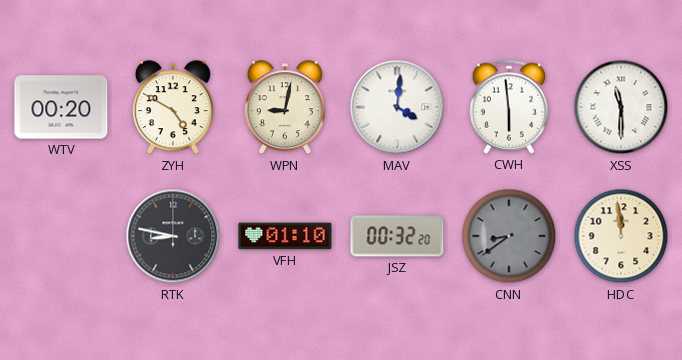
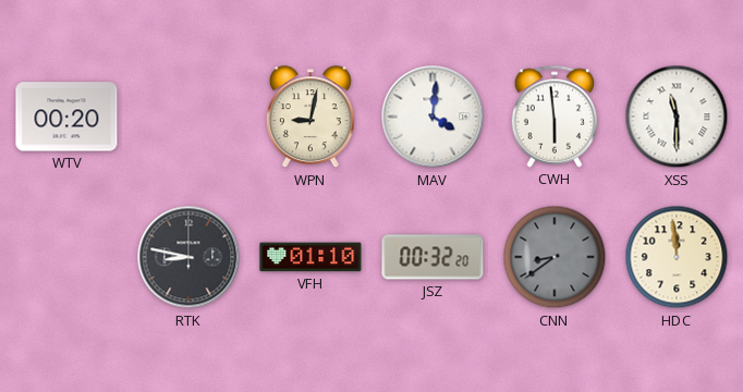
ZYH: 4:50 -> none (173, 108)
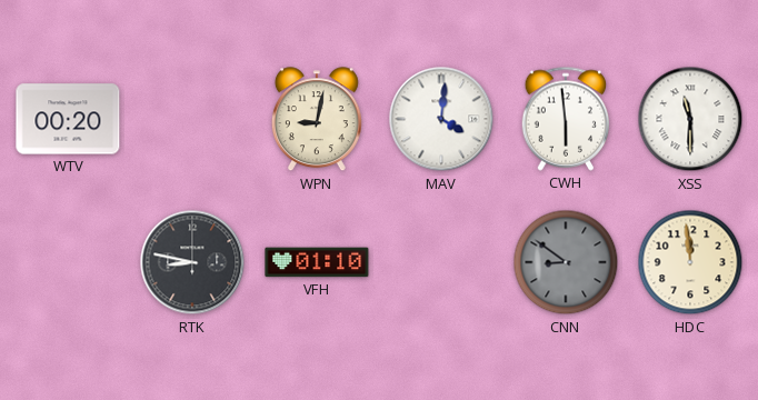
JSZ: 00:32 -> none (433, 257)
CNN: 8:39 -> 8:51 (566, 262)
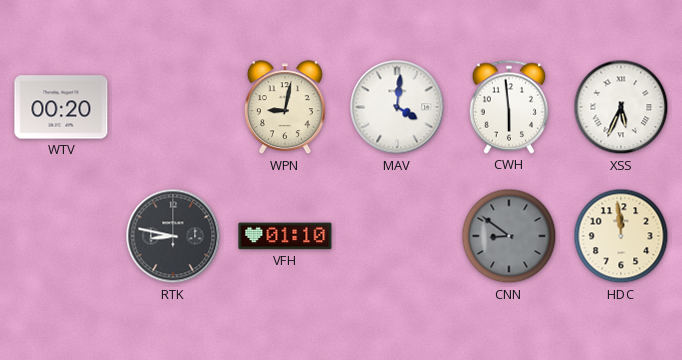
XSS: 11:30 -> 5:34 (621, 107)
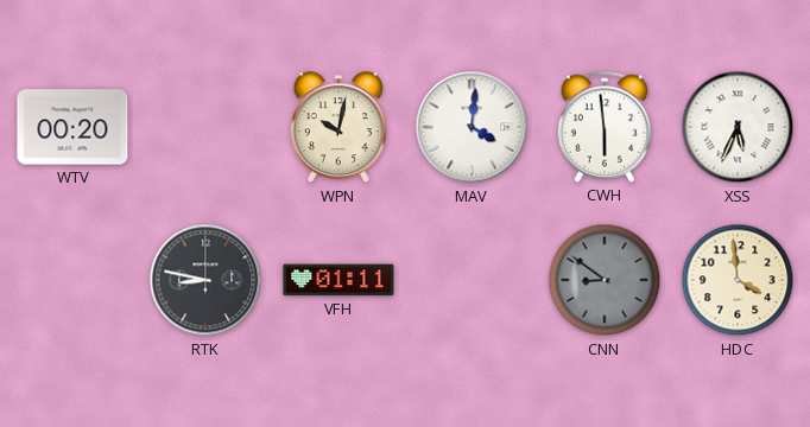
WPN: 9:02 -> 10:02 (338, 128)
VFH: 01:10 -> 01:11 (338, 280)
HDC: 11:59 -> 3:59 (738, 280)
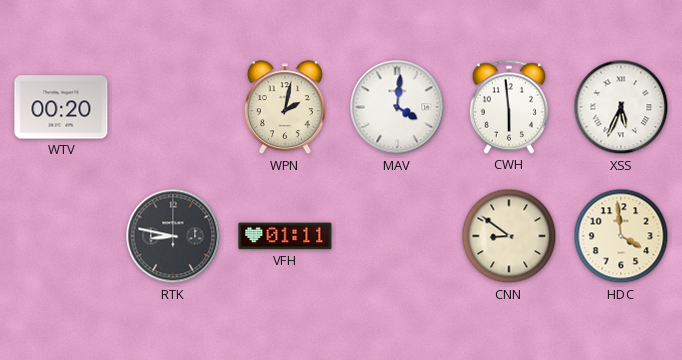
WPN: 10:02 -> 2:02 (285, 108)
CNN dial: grey -> cream (509, 236)
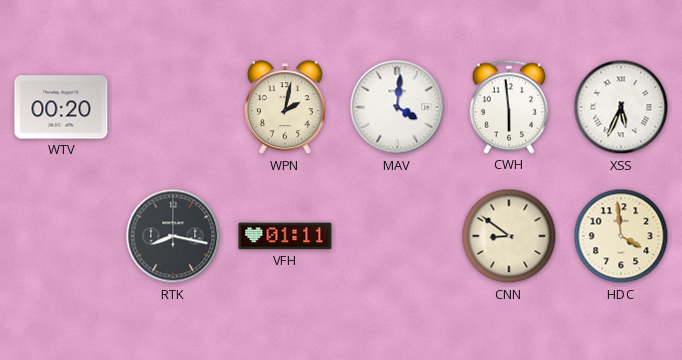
RTK: 8:47 -> 8:17 (173, 236)
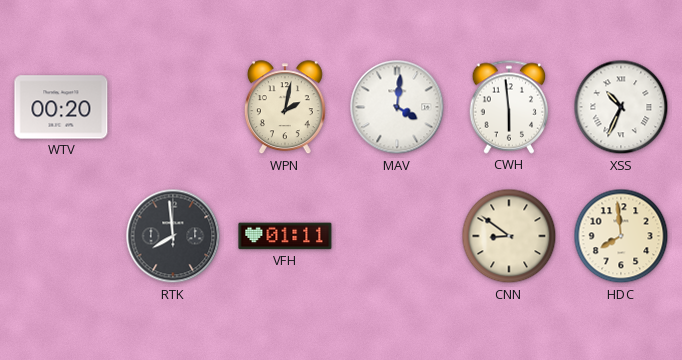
XSS: 5:34 -> 10:34 (621, 107)
RTK: 8:17 -> 7:59 (173, 236)
HDC: 3:59 -> 7:59 (621, 236)
